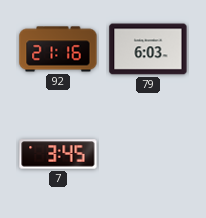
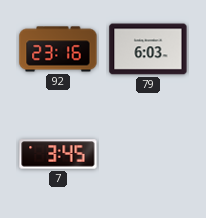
92: 21:16 -> 23:16 (58, 49)
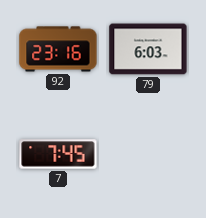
7: 3:45 -> 7:45 (58, 154)
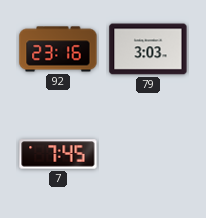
79: 6:03 -> 3:03 (148, 49)
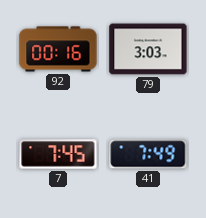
92: 23:16 -> 00:16 (58, 49)
41: none -> 7:49 (148, 154)
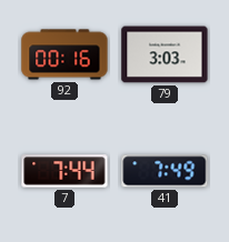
7: 7:45 -> 7:44 (64, 171)
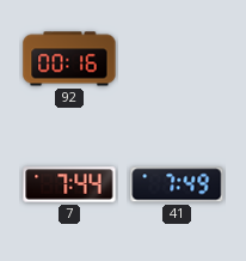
79: 3:03 -> none (165, 54)
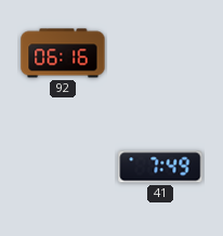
92: 00:16 -> 06:16 (63, 53)
7: 7:44 -> none (69, 184)
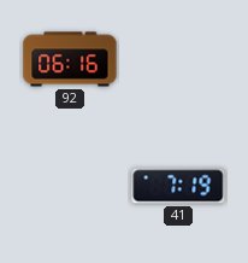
41: 7:49 -> 7:19 (178, 186)
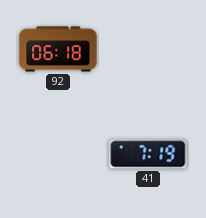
92: 06:16 -> 06:18 (58, 49)
